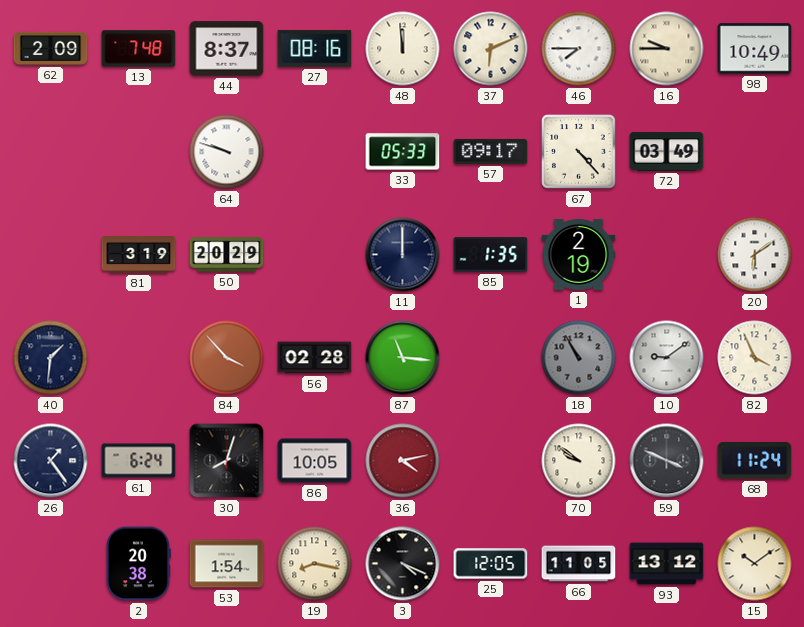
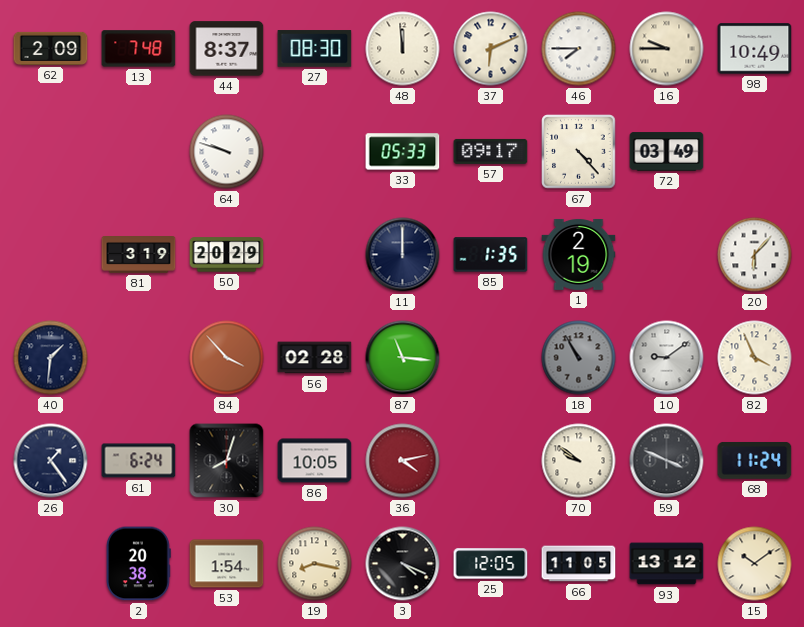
27: 08:16 -> 08:30 (315, 49)
20: 6:09 -> 6:07 (755, 255)
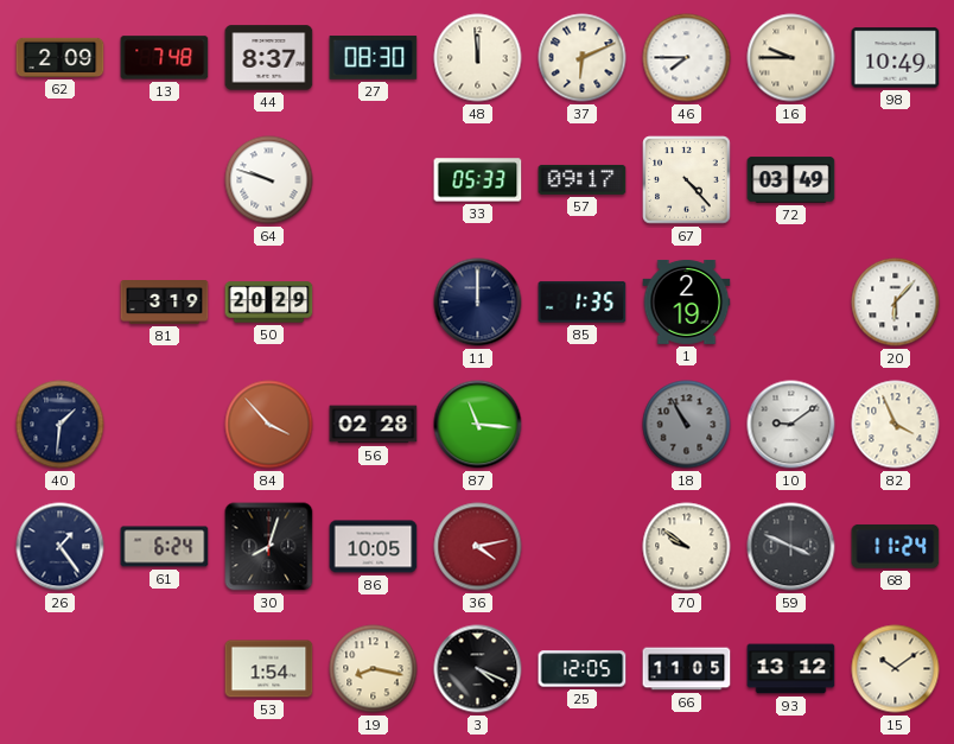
2: 20:38 -> none (138, 564)
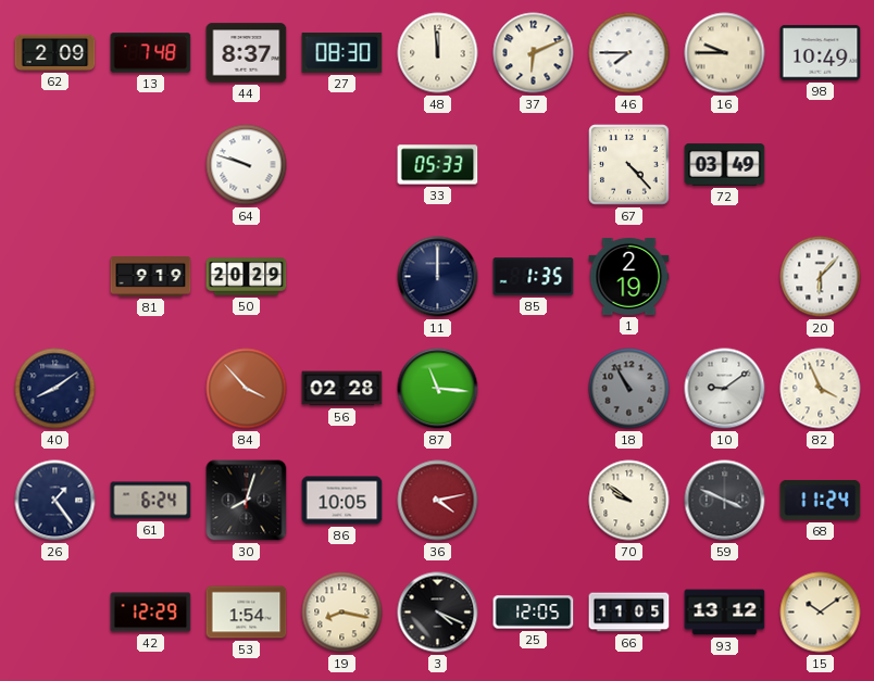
57: 09:17 -> none (583, 179)
81: 3:19 -> 9:19 (151, 277)
40: 1:31 -> 8:09 (55, 389)
42: none -> 12:29 (151, 613)
